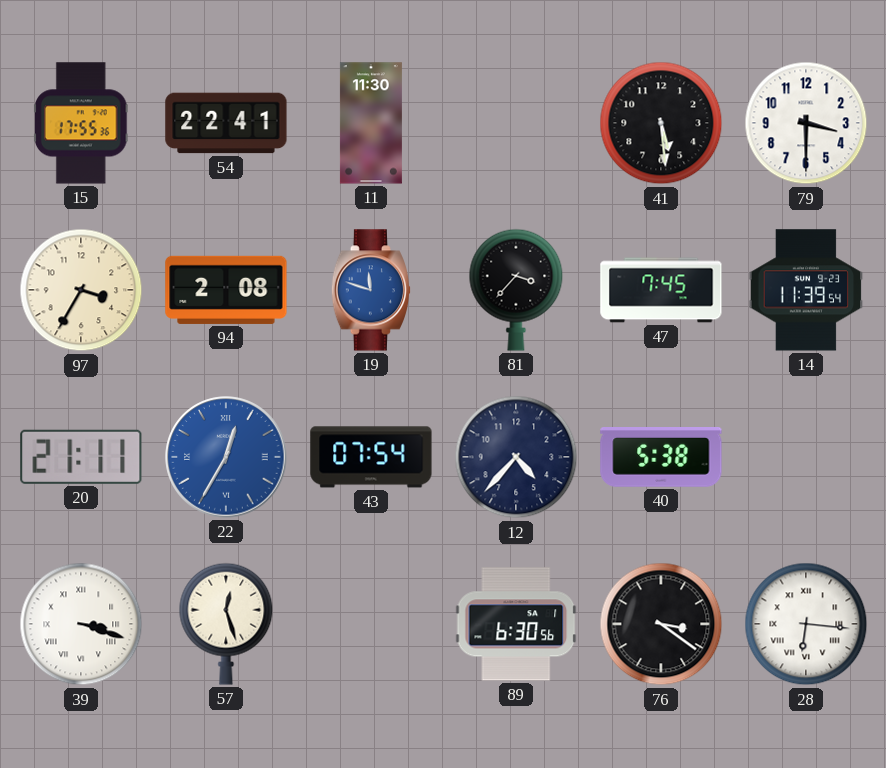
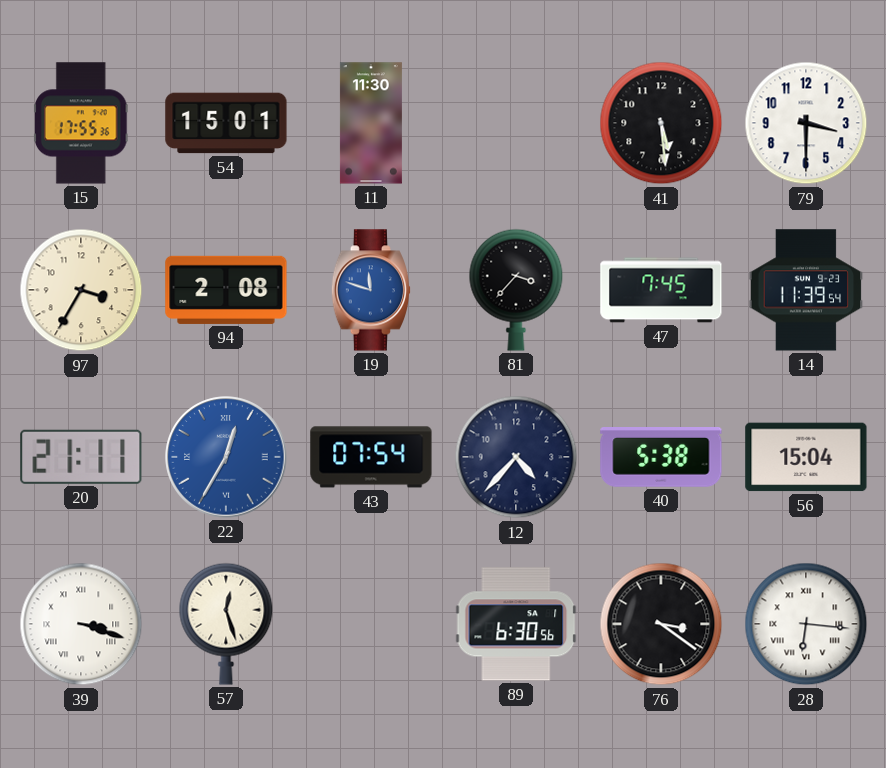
54: 22:41 -> 15:01 (226, 123)
56: none -> 15:04 (806, 457)
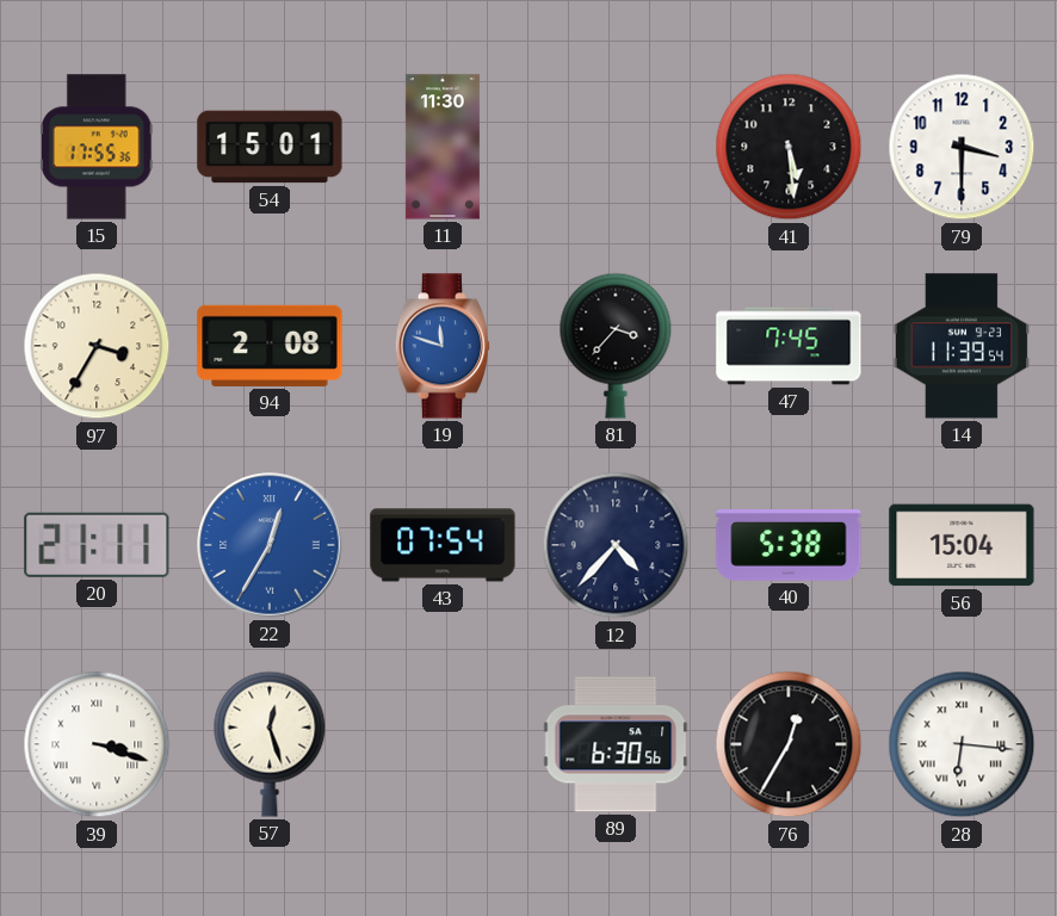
76: 3:21 -> 12:35 (789, 744)
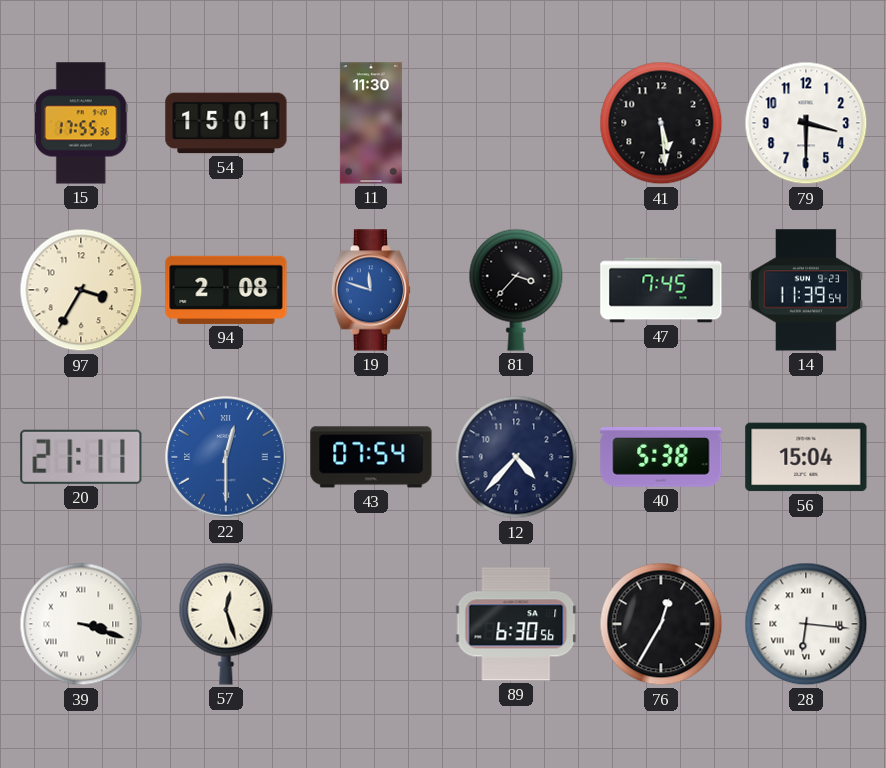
22: 12:35 -> 12:30 (226, 457)
